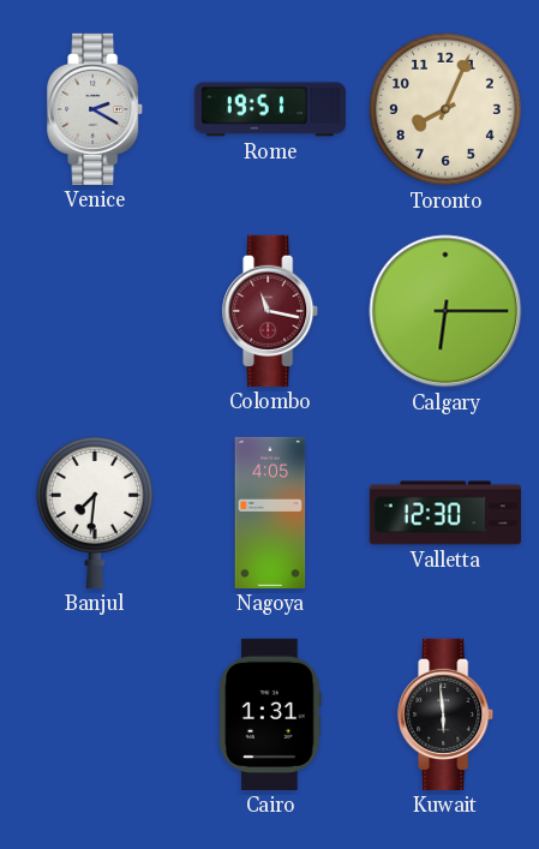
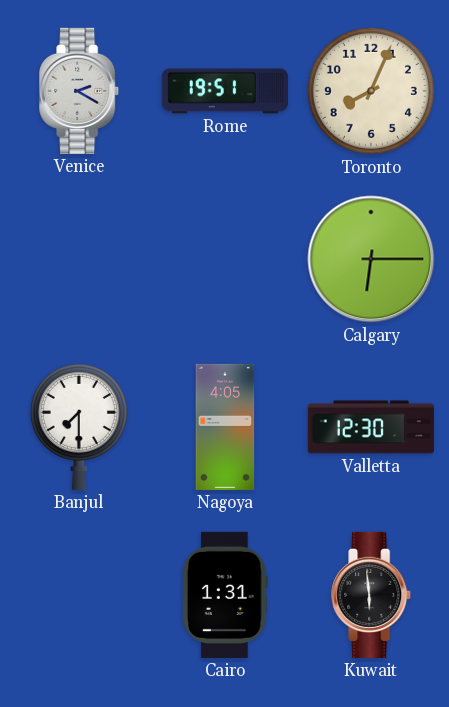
Colombo: 11:17 -> none (271, 311)
Banjul: 7:31 -> 7:30 (79, 426)
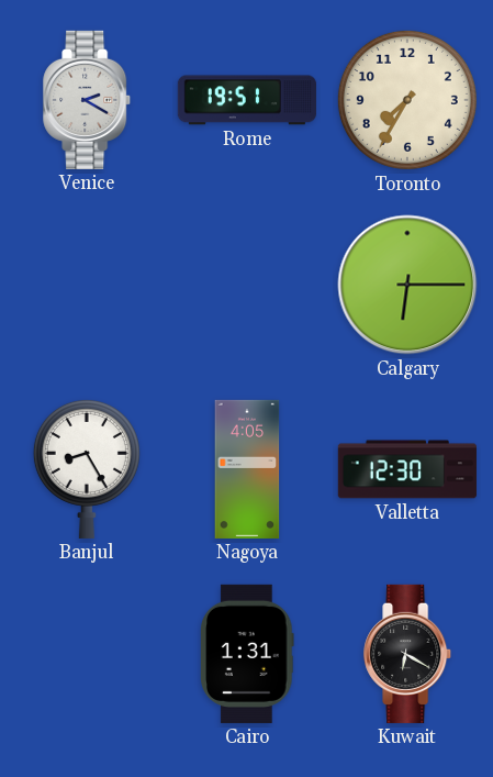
Toronto: 8:04 -> 7:35 (407, 100)
Banjul: 7:30 -> 8:25 (87, 468)
Kuwait: 5:59 -> 6:20 (408, 654)
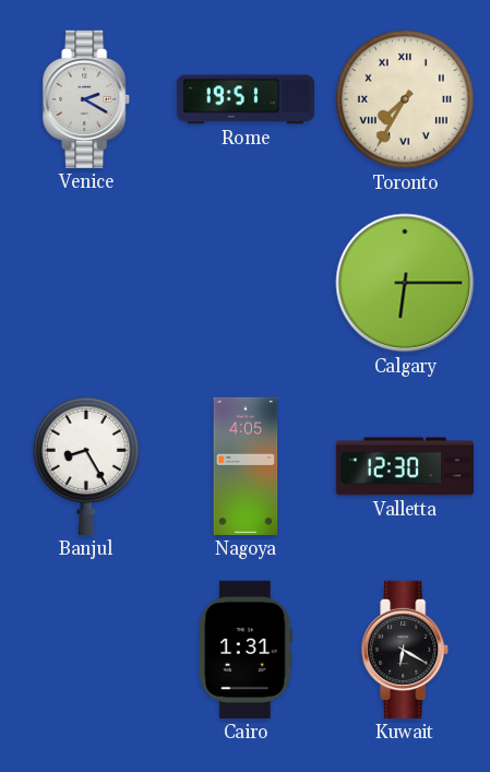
Toronto numerals: Arabic -> Roman (405, 99)
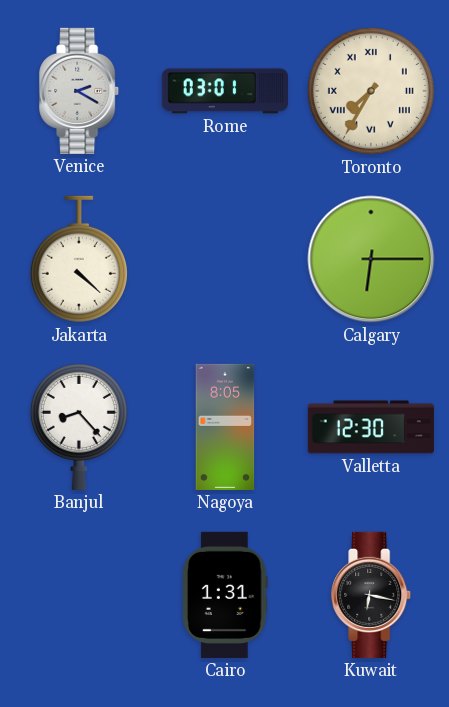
Rome: 19:51 -> 03:01 (225, 91)
Jakarta: none -> 4:22 (79, 259)
Banjul: 8:25 -> 8:23 (79, 426)
Nagoya: 4:05 -> 8:05 (225, 427)
Kuwait: 6:20 -> 6:17 (372, 595)
